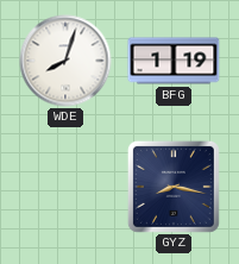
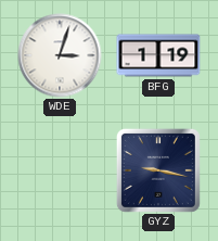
WDE: 8:03 -> 3:03 (60, 55)
GYZ: 8:17 -> 9:17 (158, 170)
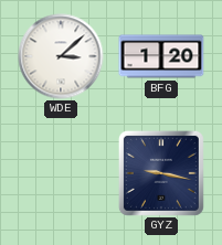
WDE: 3:03 -> 3:08 (61, 56)
BFG: 1:19 -> 1:20 (161, 56)
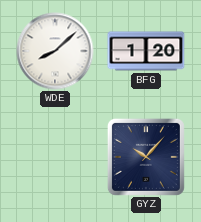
WDE: 3:08 -> 8:08 (55, 51)
GYZ: 9:17 -> 10:07 (146, 157)
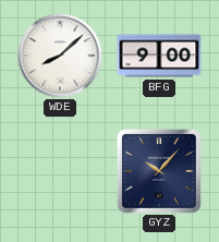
BFG: 1:20 -> 9:00 (159, 56)
